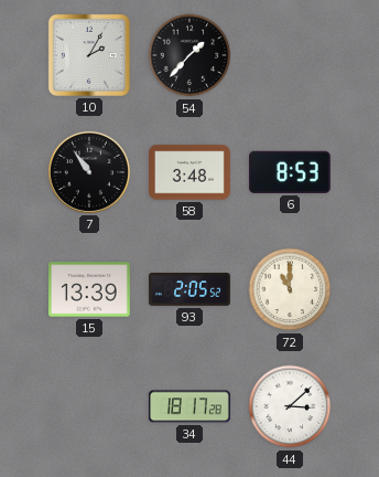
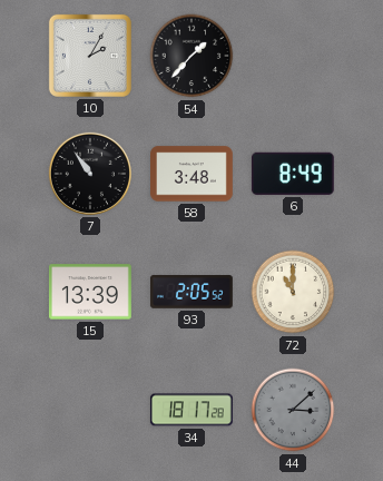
6: 8:53 -> 8:49 (293, 174)
44 dial: white -> grey (293, 410)
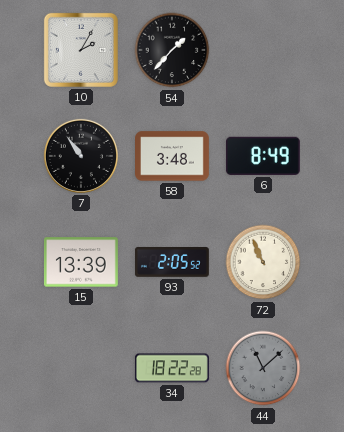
72: 11:00 -> 10:56 (263, 262)
34: 18:17 -> 18:22 (172, 368)
44: 3:08 -> 11:08 (263, 368)
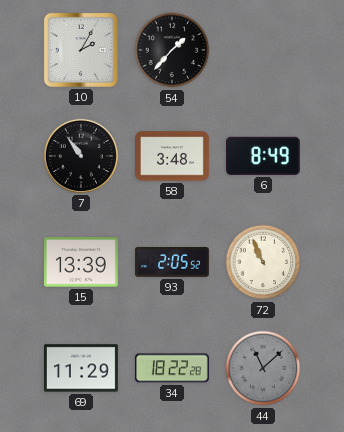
69: none -> 11:29 (81, 368)
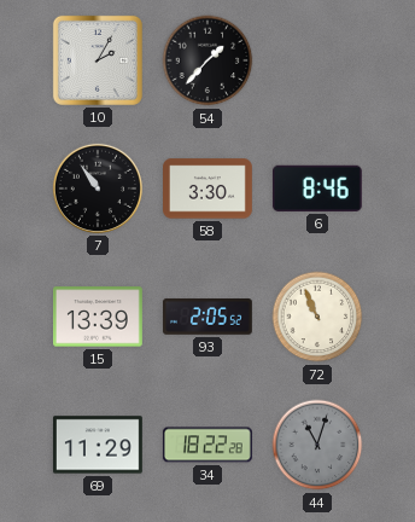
58: 3:48 -> 3:30 (209, 188)
6: 8:49 -> 8:46 (317, 188)
44: 11:08 -> 11:03 (317, 445)
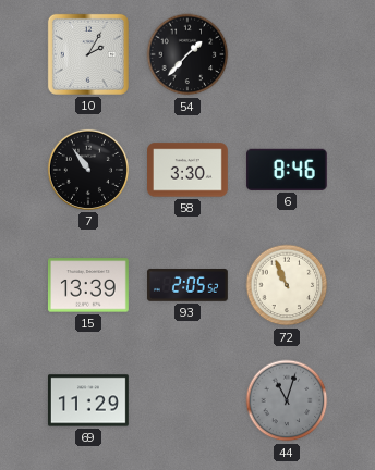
34: 18:22 -> none (207, 445)
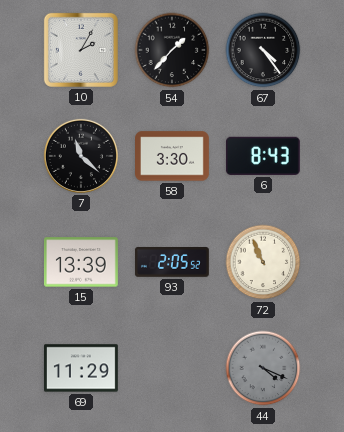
67: none -> 4:24 (263, 50)
7: 10:54 -> 11:22 (81, 156)
6: 8:46 -> 8:43 (263, 156)
44: 11:03 -> 4:19 (263, 368)
